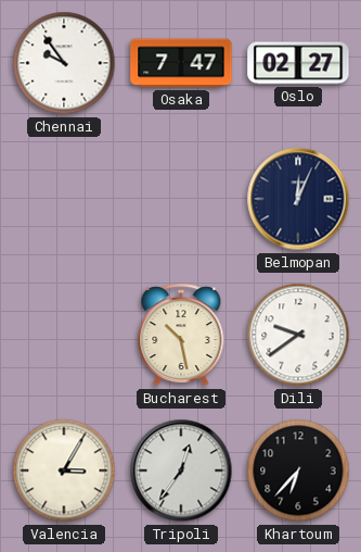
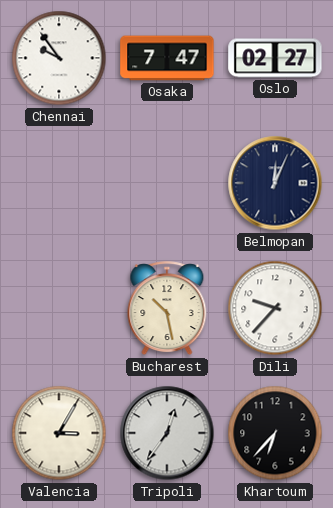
Dili: 9:39 -> 9:37 (275, 308)
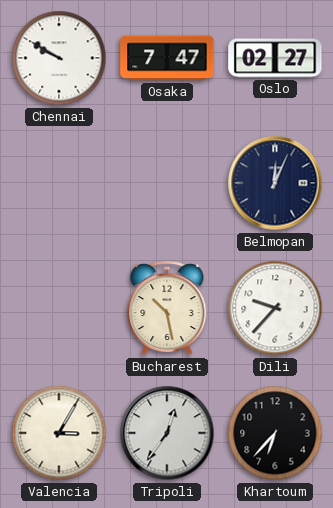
Chennai: 9:54 -> 9:50 (59, 58)
